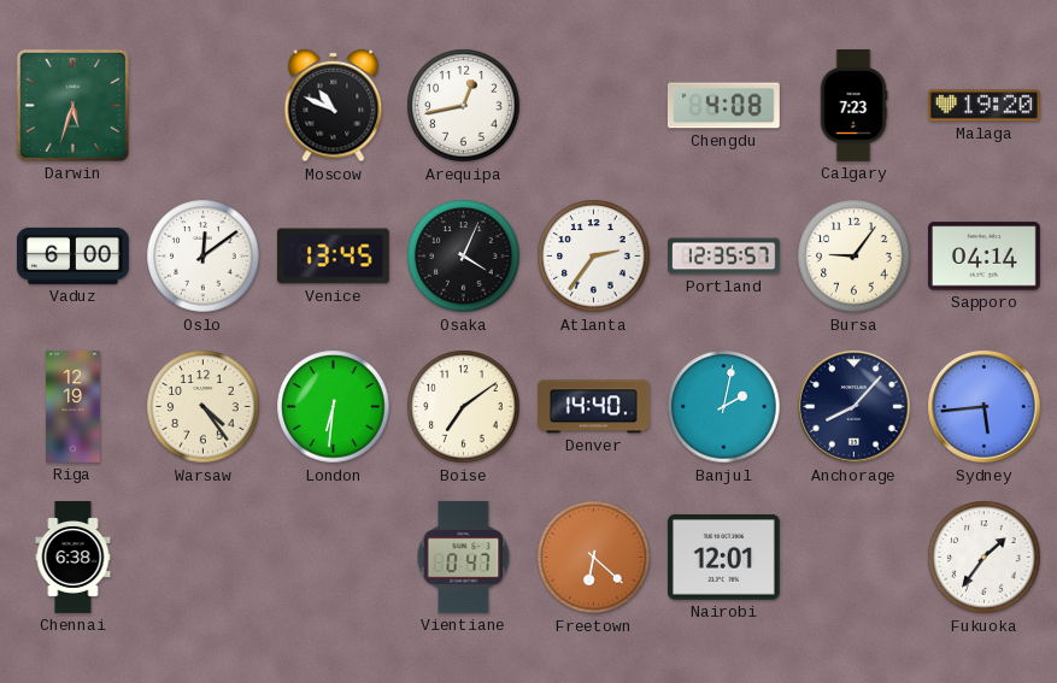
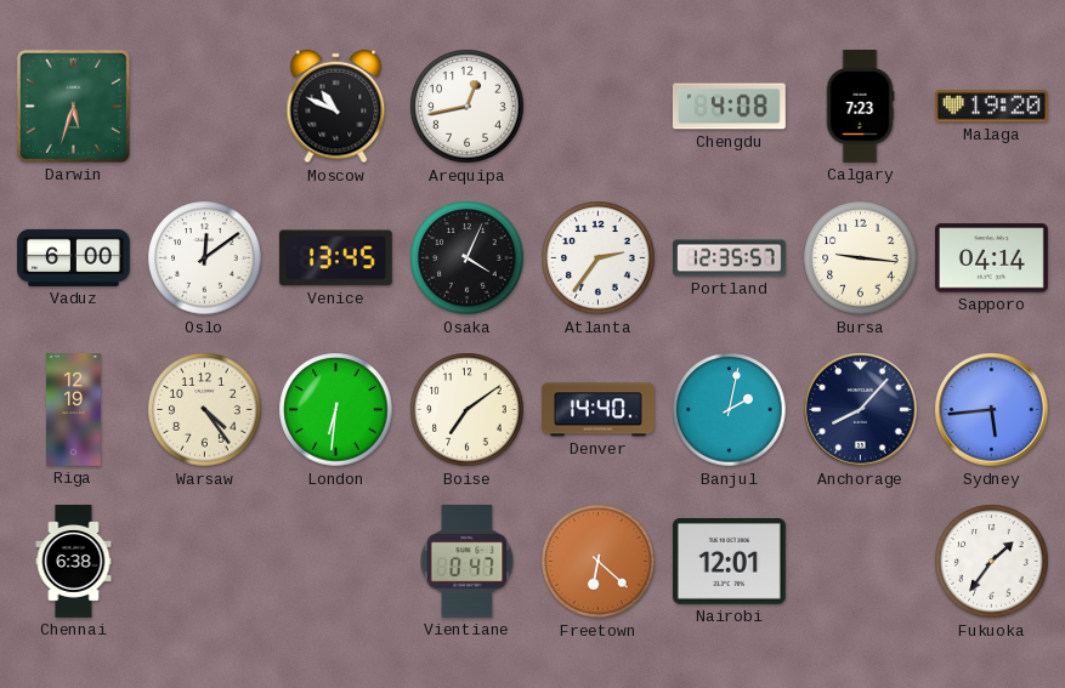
Bursa: 9:06 -> 9:16 (861, 258)
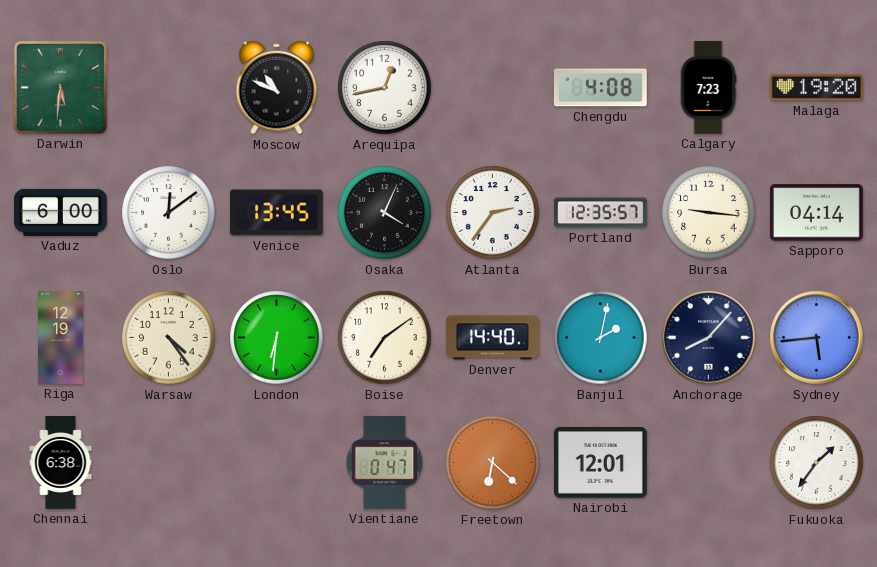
Darwin: 5:33 -> 5:31 (60, 87)
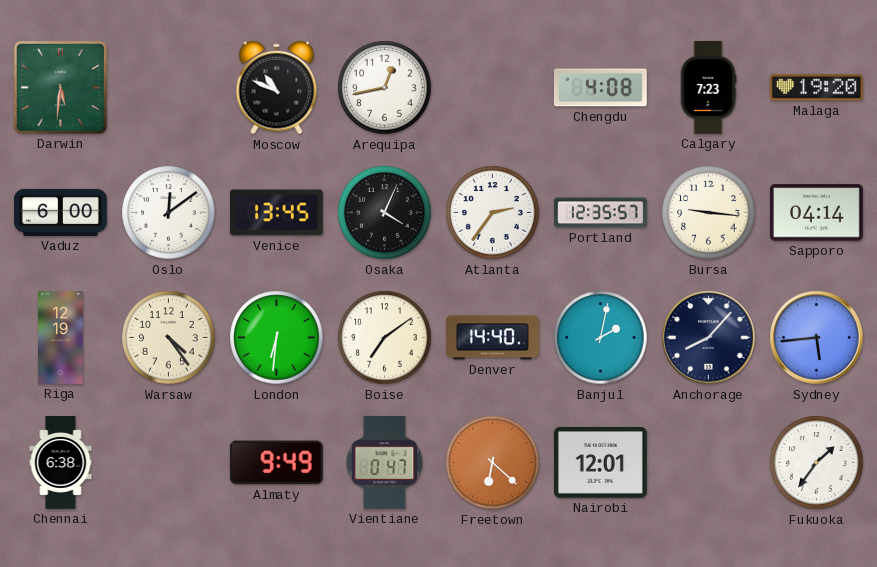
Almaty: none -> 9:49 (276, 463)
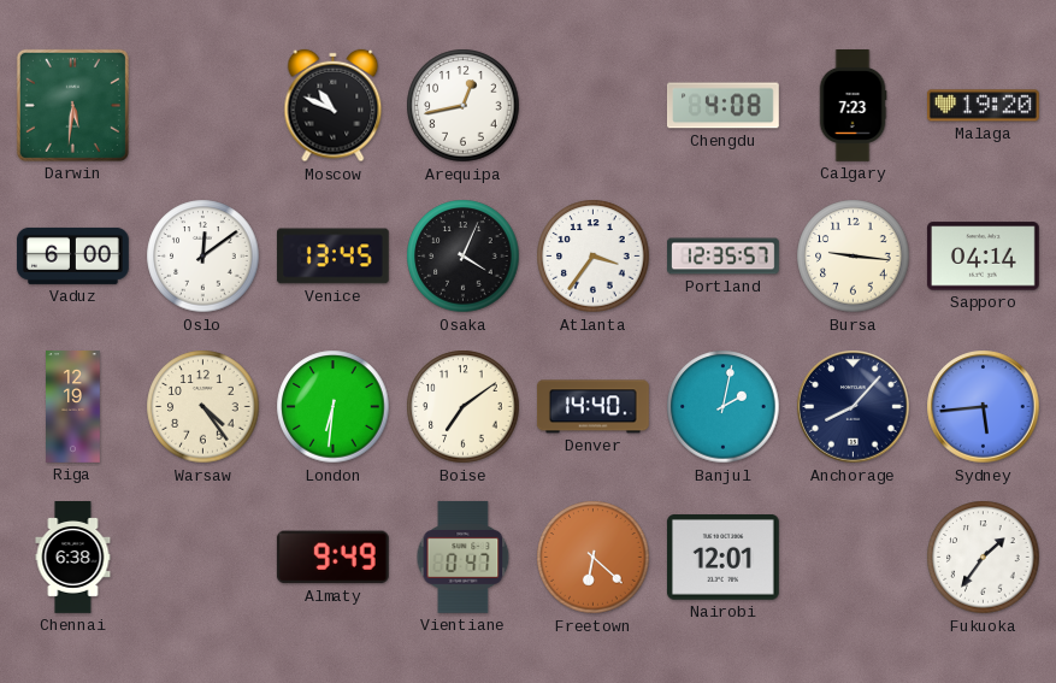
Atlanta: 2:36 -> 3:36 (594, 257)
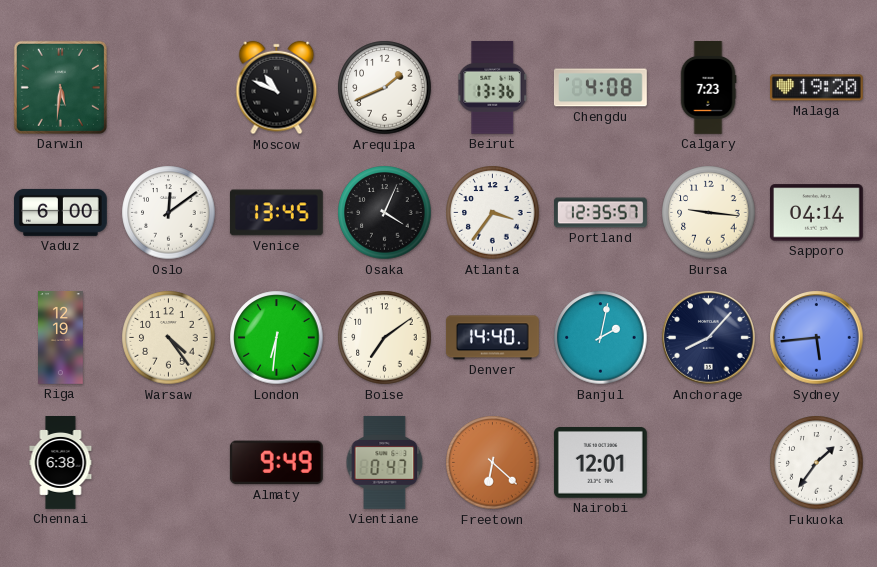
Arequipa: 12:43 -> 1:41 (385, 88)
Beirut: none -> 13:36 (492, 87)
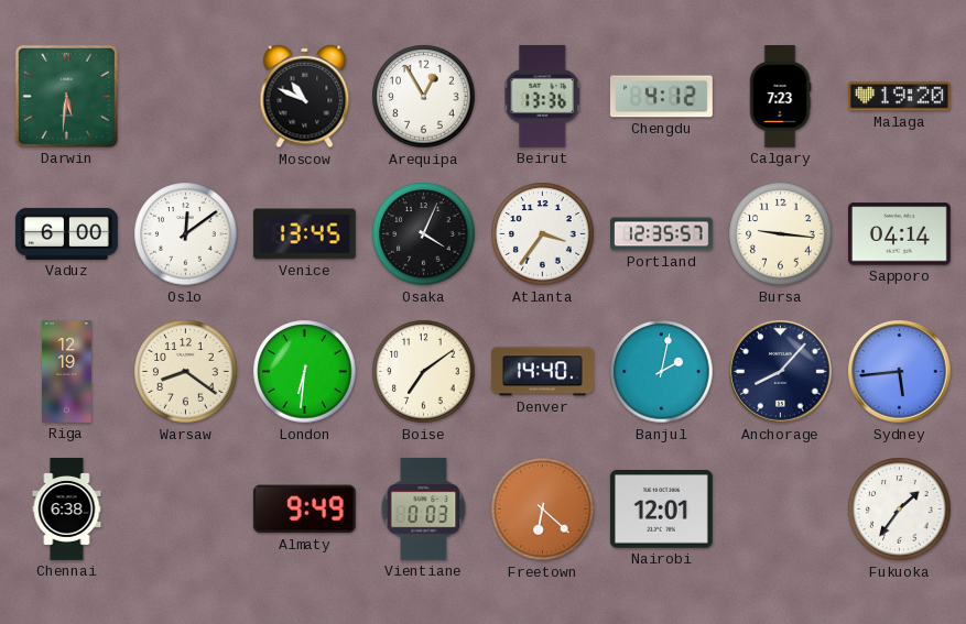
Arequipa: 1:41 -> 12:55 (424, 97)
Chengdu: 4:08 -> 4:12 (661, 97)
Warsaw: 4:24 -> 8:21 (186, 372)
Vientiane: 0:47 -> 0:03 (424, 508)
